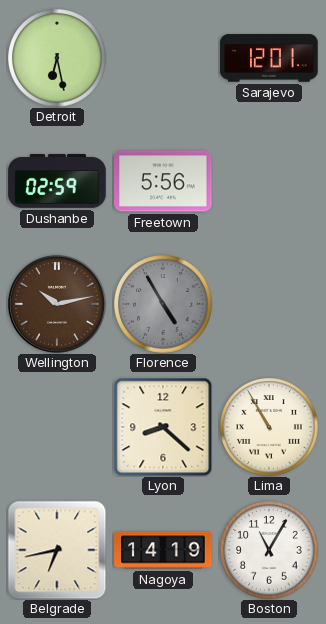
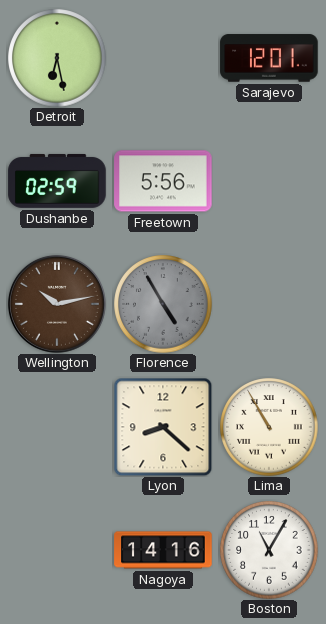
Belgrade: 6:43 -> none (57, 550)
Nagoya: 14:19 -> 14:16 (163, 550)
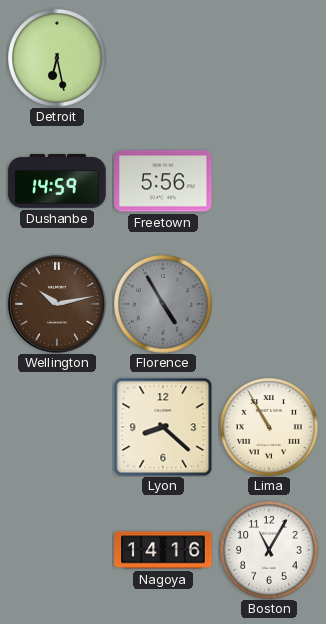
Sarajevo: 12:01 -> none (269, 58)
Dushanbe: 02:59 -> 14:59 (57, 181)
